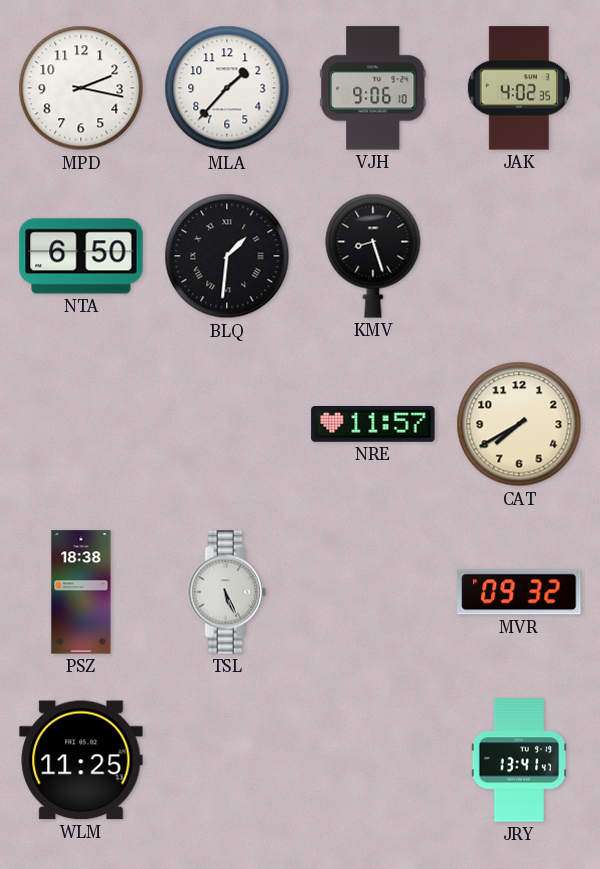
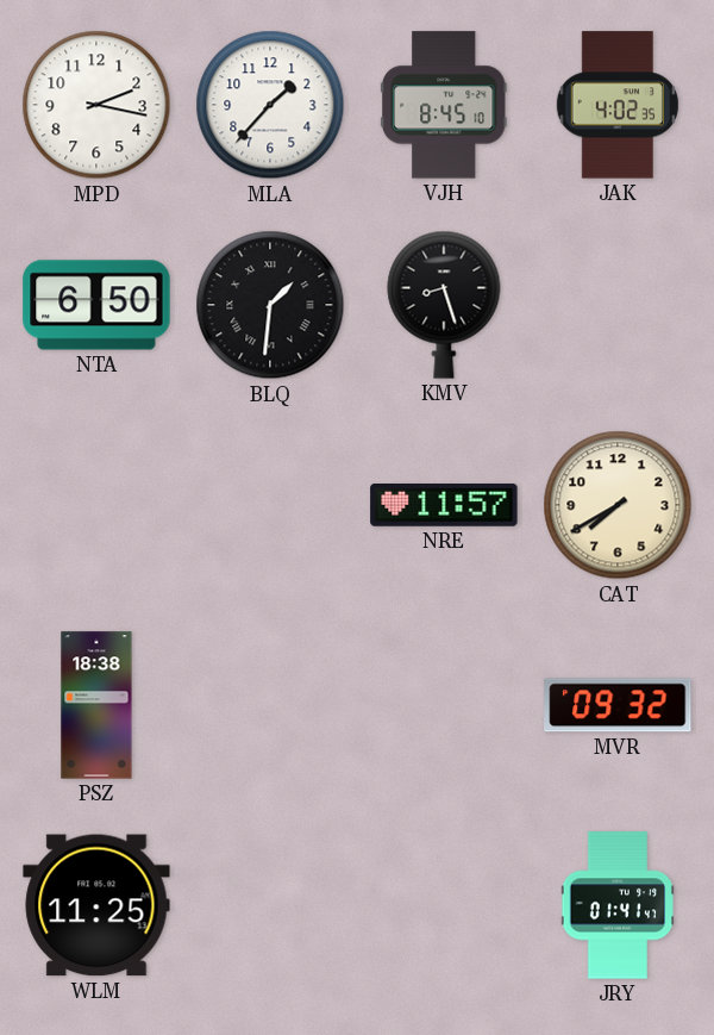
VJH: 9:06 -> 8:45 (444, 105)
TSL: 5:26 -> none (227, 592)
JRY: 13:41 -> 01:41 (616, 905)
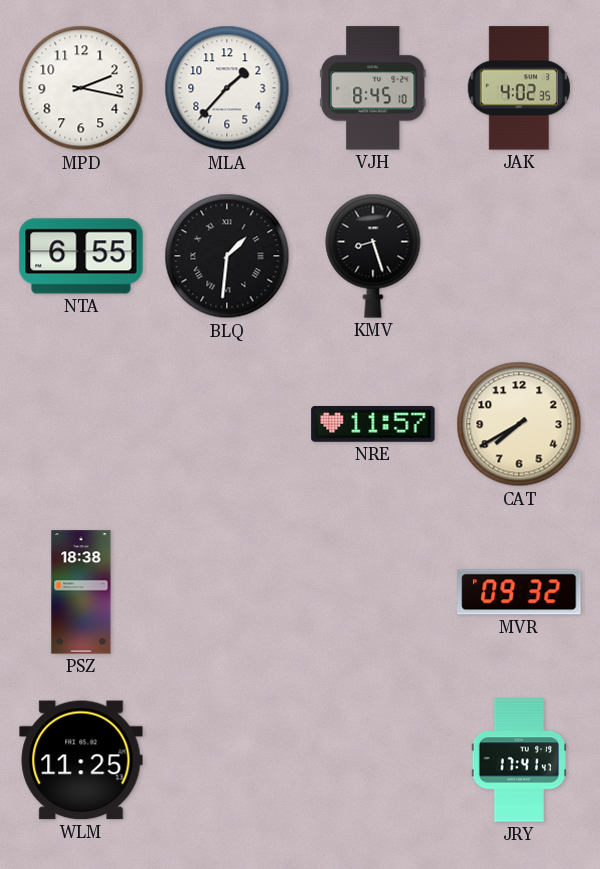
NTA: 6:50 -> 6:55 (81, 256)
JRY: 01:41 -> 17:41 (518, 760)
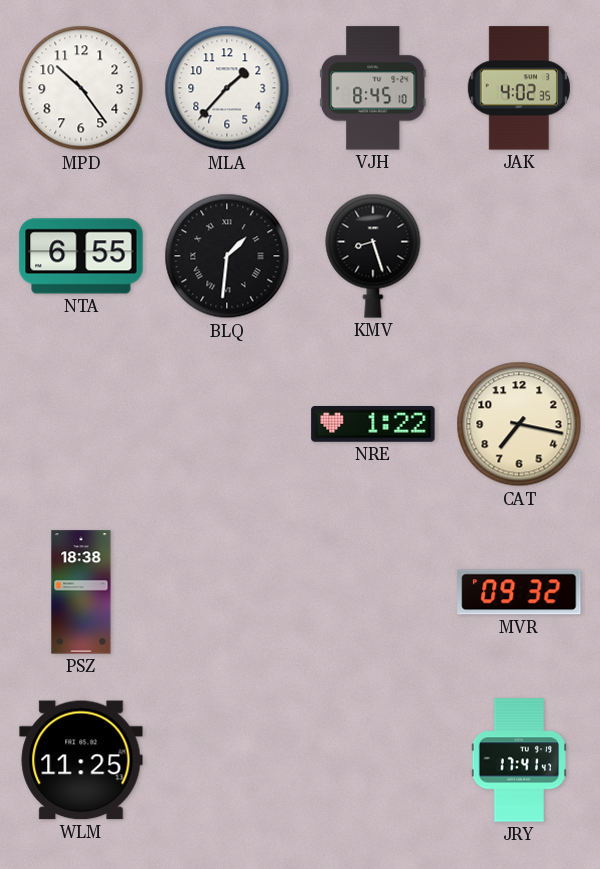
MPD: 2:17 -> 10:24 (81, 88)
NRE: 11:57 -> 1:22 (373, 425)
CAT: 7:40 -> 7:17 (519, 424)
